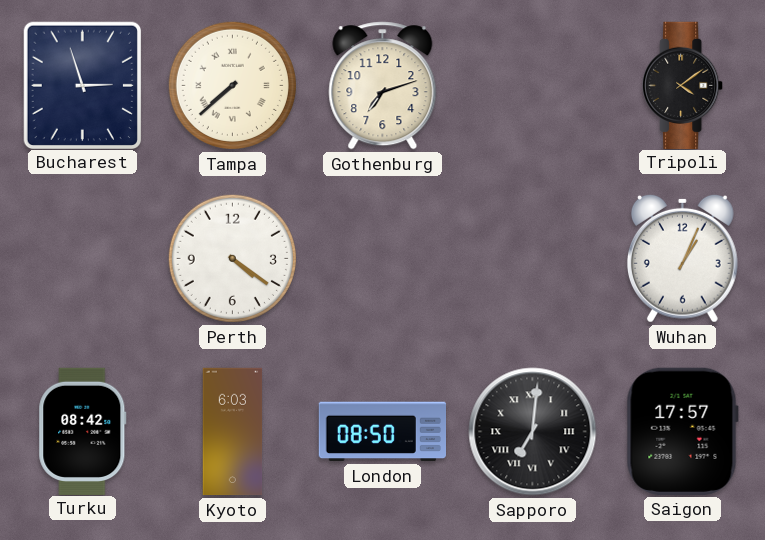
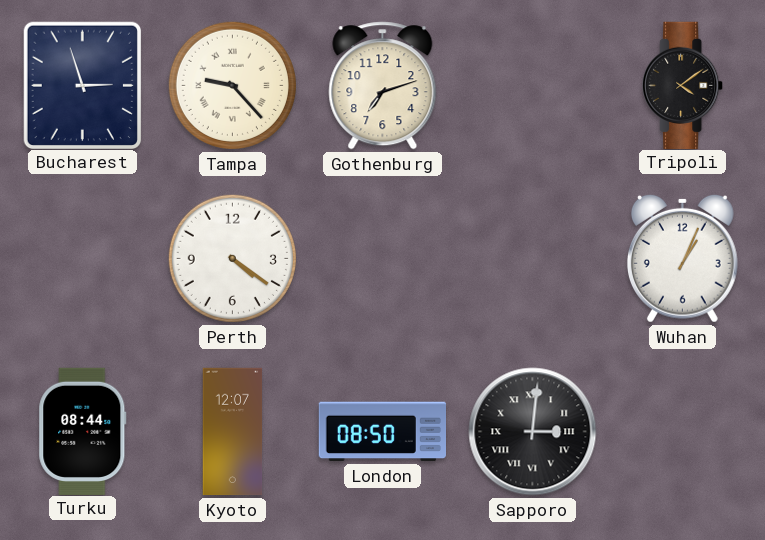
Tampa: 7:38 -> 9:23 (232, 85)
Turku: 08:42 -> 08:44 (83, 431)
Kyoto: 6:03 -> 12:07 (233, 432)
Sapporo: 7:01 -> 3:01 (533, 432)
Saigon: 17:57 -> none (682, 431)
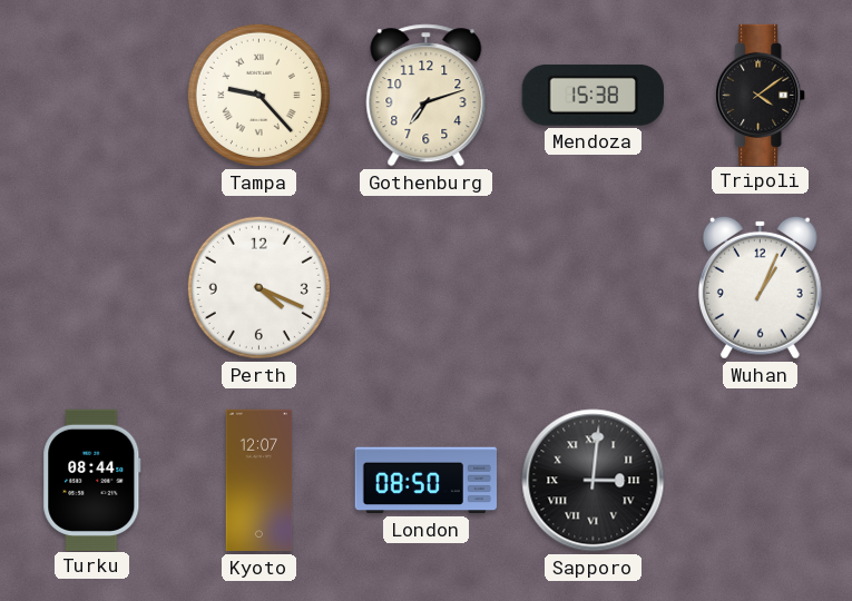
Bucharest: 2:57 -> none (82, 85)
Mendoza: none -> 15:38 (593, 95)
Perth: 4:21 -> 4:19 (258, 287)
